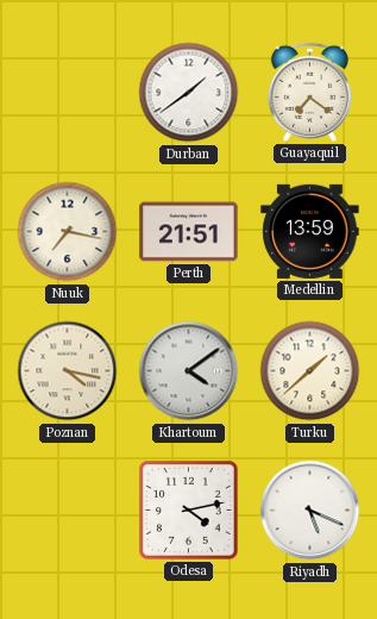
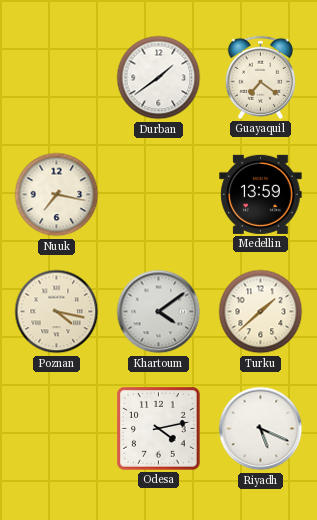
Perth: 21:51 -> none (189, 232)
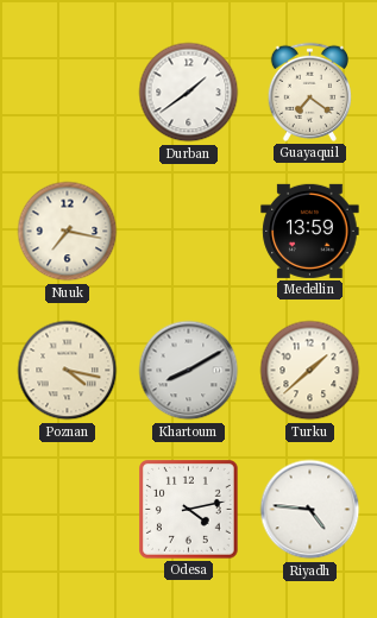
Khartoum: 4:09 -> 8:10 (189, 371)
Riyadh: 5:19 -> 4:46 (310, 510)
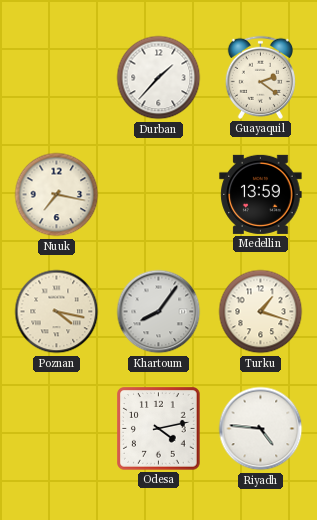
Durban: 1:39 -> 1:37 (159, 78)
Guayaquil: 7:21 -> 2:21 (260, 77)
Khartoum: 8:10 -> 8:06 (159, 312)
Turku: 1:38 -> 1:18 (261, 312)
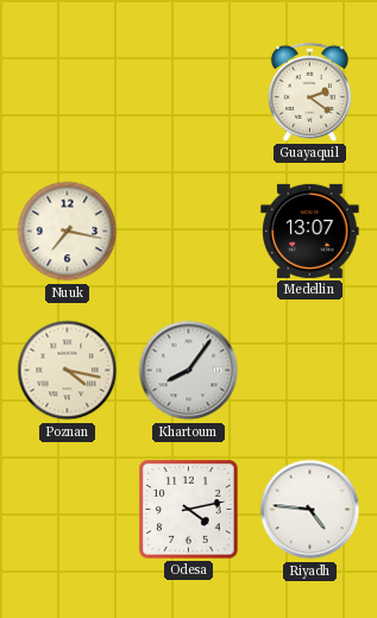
Durban: 1:37 -> none (159, 78)
Medellin: 13:59 -> 13:07 (310, 231)
Turku: 1:18 -> none (261, 312)
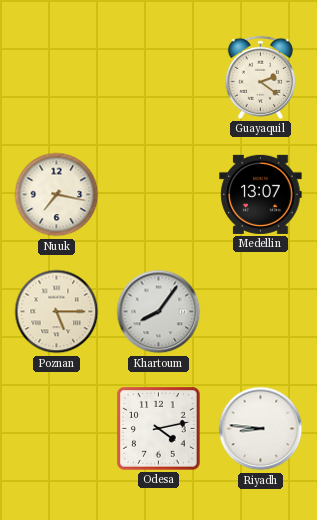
Poznan: 4:17 -> 5:15 (57, 312)
Riyadh: 4:46 -> 8:46 (261, 429)
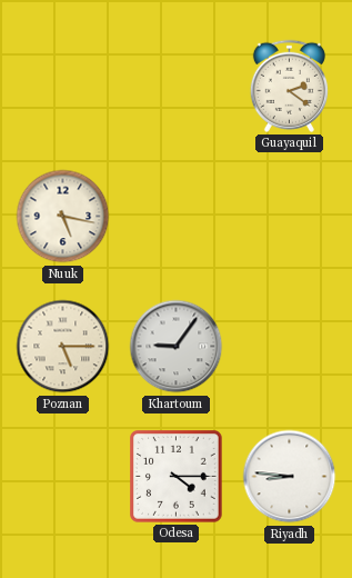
Nuuk: 7:17 -> 5:17 (63, 217)
Medellin: 13:07 -> none (261, 194)
Khartoum: 8:06 -> 9:06 (177, 347)
Odesa: 4:13 -> 4:15 (177, 477)
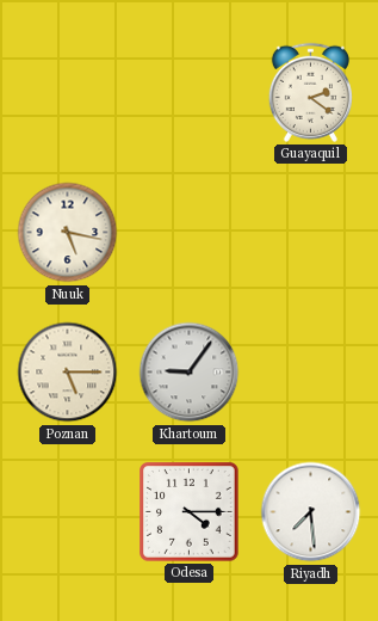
Riyadh: 8:46 -> 7:29 (311, 512)
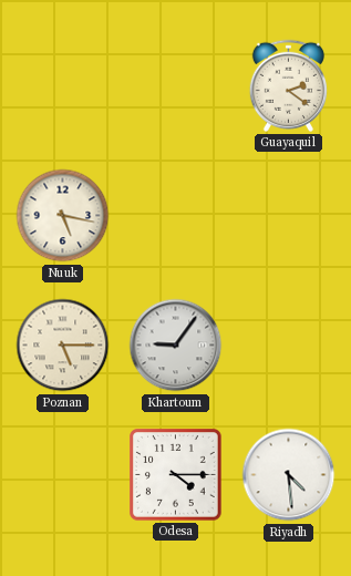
Riyadh: 7:29 -> 4:29 (289, 475)
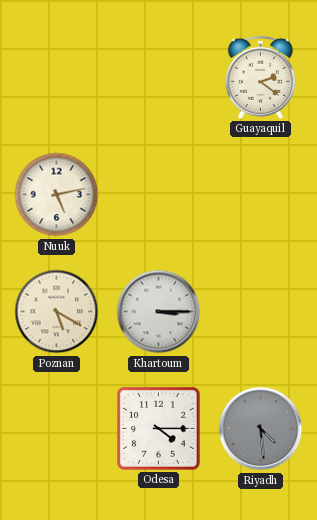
Nuuk: 5:17 -> 5:13 (57, 195)
Poznan: 5:15 -> 5:20 (57, 312)
Khartoum: 9:06 -> 3:15 (159, 312)
Riyadh dial: white -> grey (261, 429)
